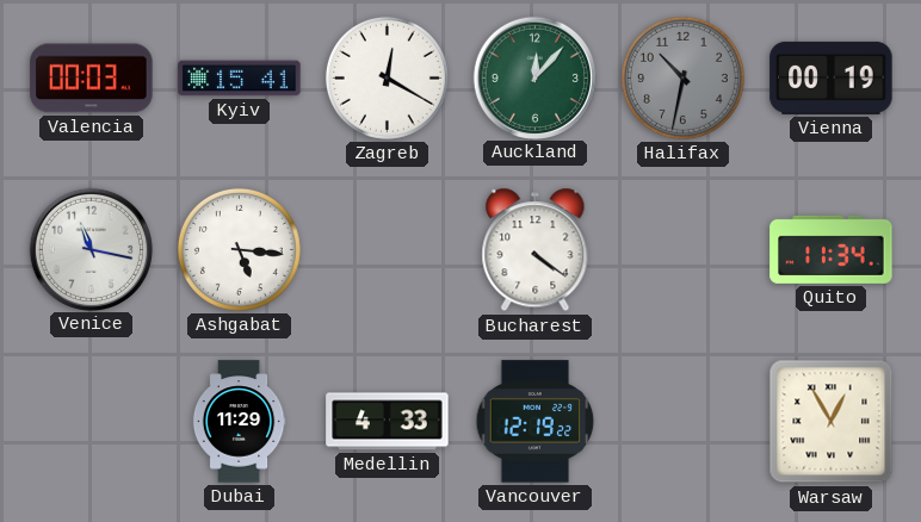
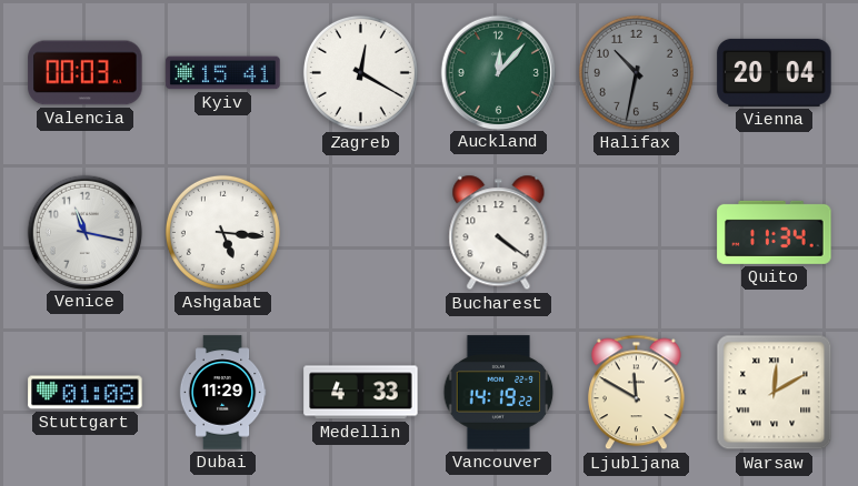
Vienna: 00:19 -> 20:04 (775, 72)
Stuttgart: none -> 01:08 (86, 393)
Vancouver: 12:19 -> 14:19 (499, 393)
Ljubljana: none -> 11:50 (637, 393)
Warsaw: 12:55 -> 12:10 (775, 393)
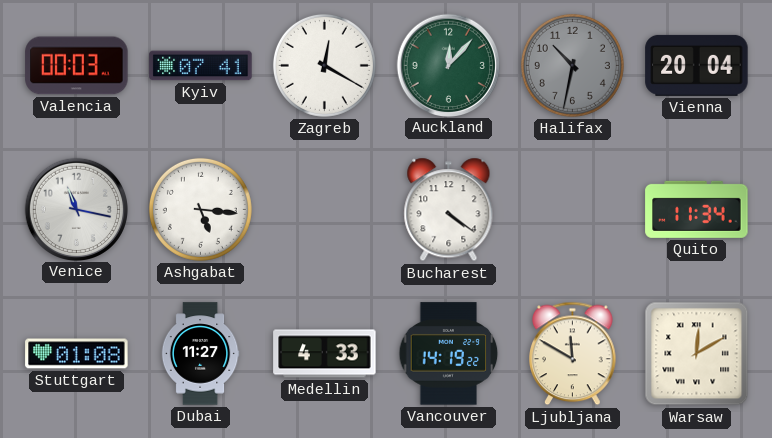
Kyiv: 15:41 -> 07:41 (201, 66)
Dubai: 11:29 -> 11:27 (200, 354)
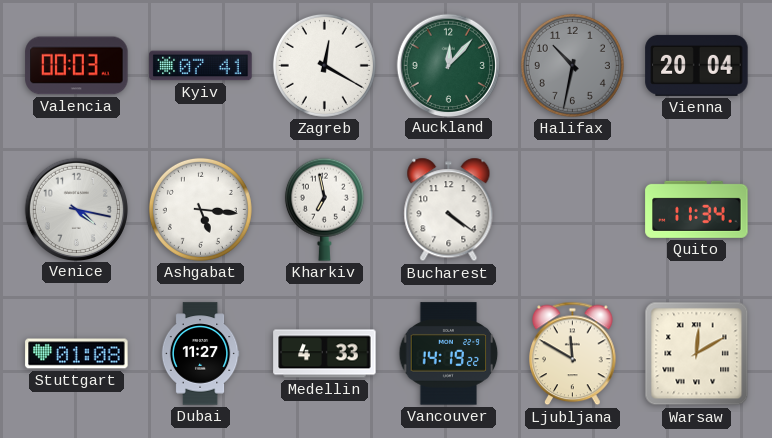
Venice: 11:17 -> 4:17 (76, 209)
Kharkiv: none -> 6:58 (324, 209)
